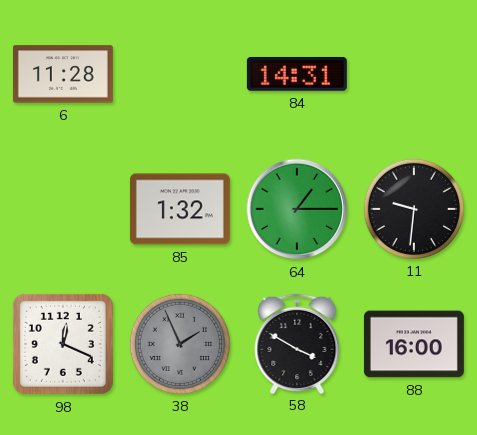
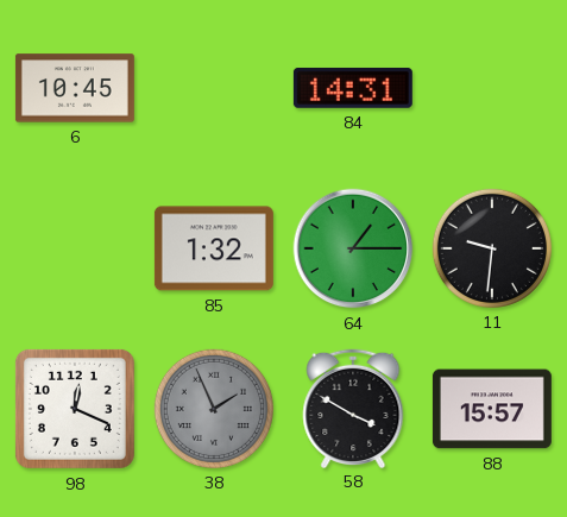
6: 11:28 -> 10:45 (75, 88)
88: 16:00 -> 15:57 (492, 409)
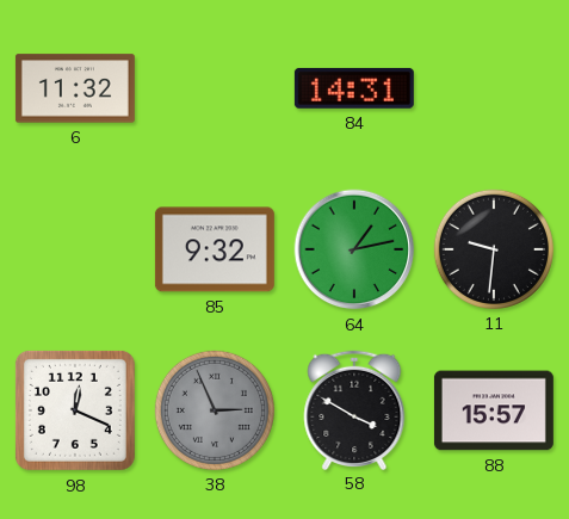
6: 10:45 -> 11:32 (75, 88)
85: 1:32 -> 9:32 (215, 249)
64: 1:15 -> 1:13 (354, 249)
38: 1:56 -> 2:56 (215, 410)
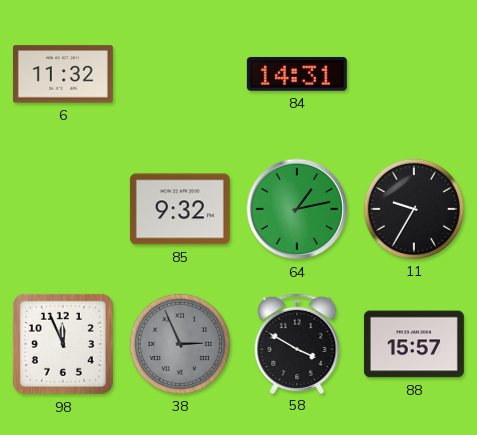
11: 9:31 -> 9:35 (414, 209)
98: 12:19 -> 11:56 (63, 344)
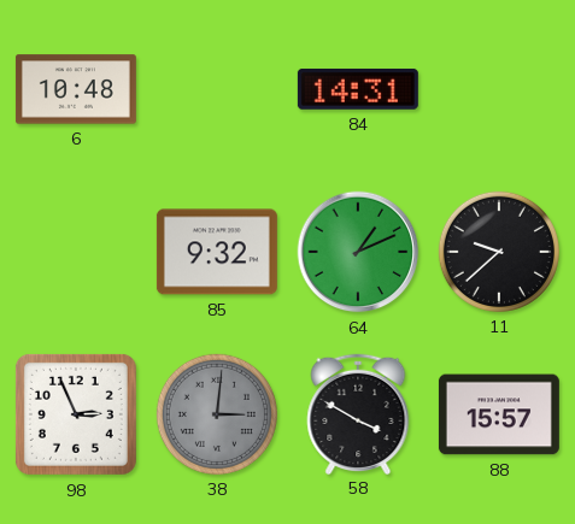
6: 11:32 -> 10:48 (76, 89)
64: 1:13 -> 1:11 (358, 252)
11: 9:35 -> 9:38 (499, 252)
98: 11:56 -> 2:56 (76, 414)
38: 2:56 -> 3:01 (217, 414)
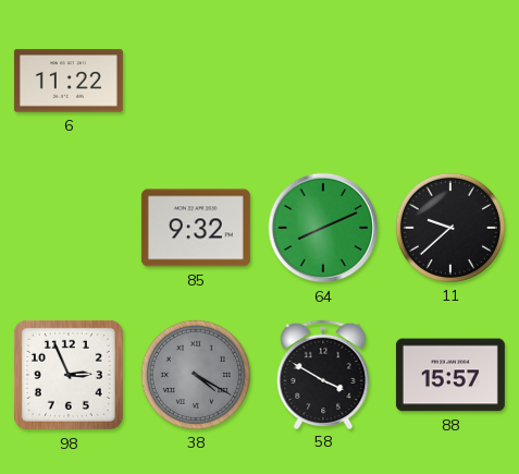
6: 10:48 -> 11:22 (69, 81)
84: 14:31 -> none (358, 89)
64: 1:11 -> 8:11 (323, 228)
38: 3:01 -> 4:20 (196, 375)
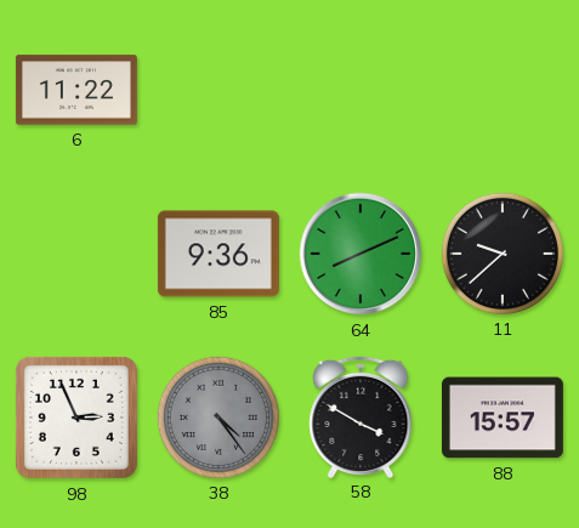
85: 9:32 -> 9:36 (218, 254)
38: 4:20 -> 4:24 (218, 418)
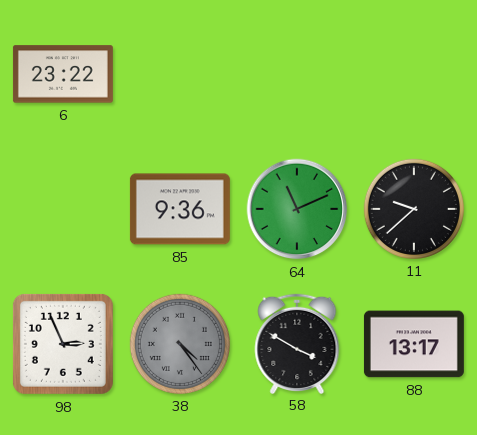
6: 11:22 -> 23:22 (63, 74)
64: 8:11 -> 11:11 (297, 209)
88: 15:57 -> 13:17 (414, 344)
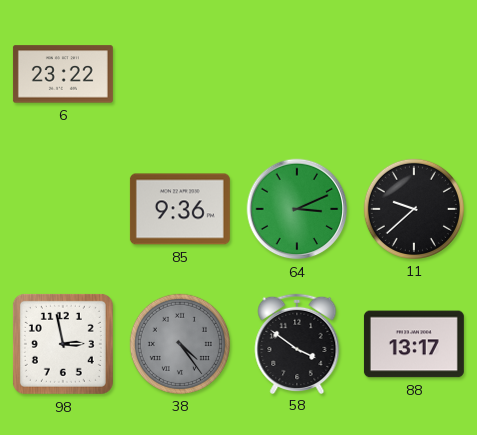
64: 11:11 -> 3:11 (297, 209)
98: 2:56 -> 2:58 (63, 344)
58: 3:50 -> 3:51 (297, 343)
